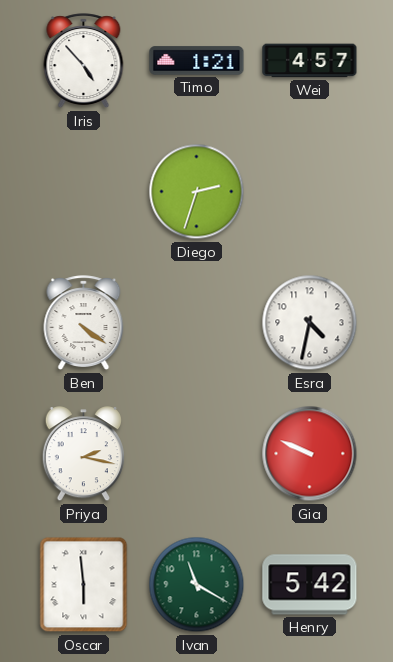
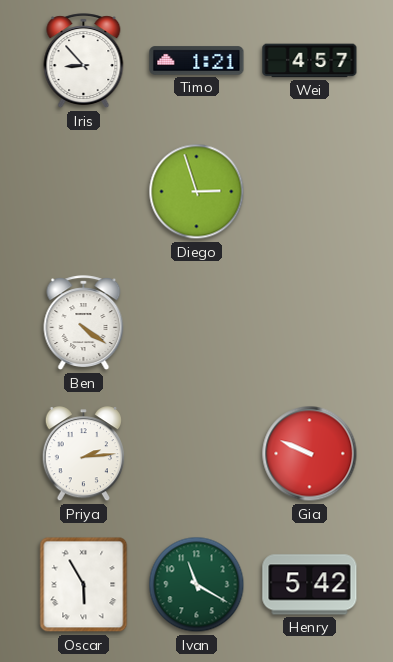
Iris: 4:53 -> 8:53 (84, 61)
Diego: 2:33 -> 2:57 (197, 192)
Esra: 4:32 -> none (310, 323)
Priya: 2:17 -> 2:14 (83, 454)
Oscar: 5:59 -> 5:55 (84, 585)
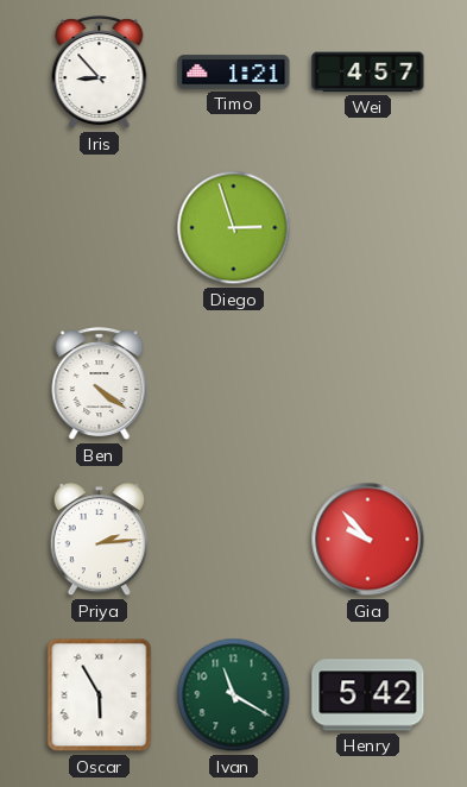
Gia: 9:49 -> 9:53 (368, 540)
